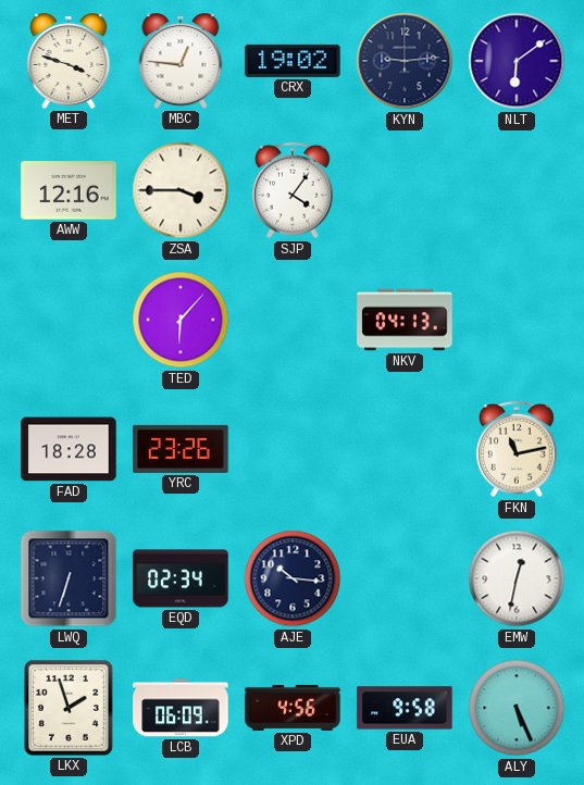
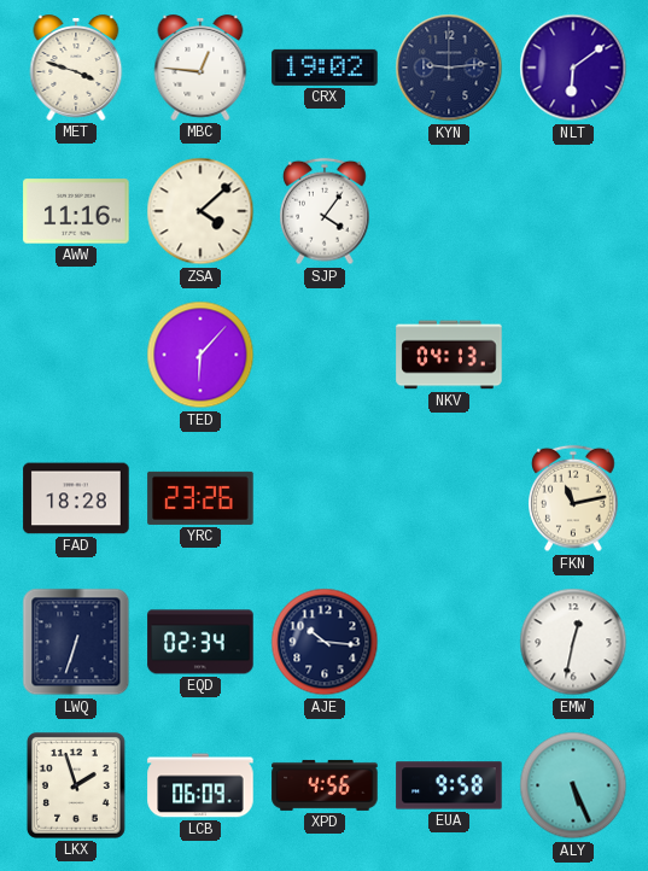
AWW: 12:16 -> 11:16 (76, 211)
ZSA: 3:45 -> 4:08 (200, 211)
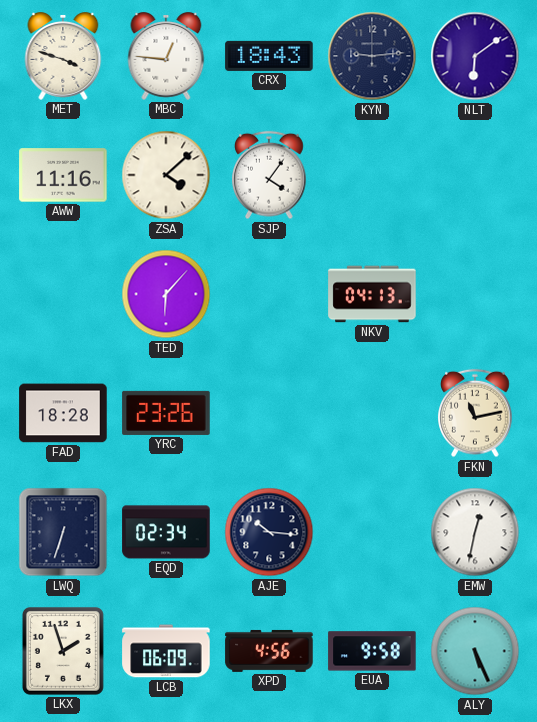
CRX: 19:02 -> 18:43 (269, 56)
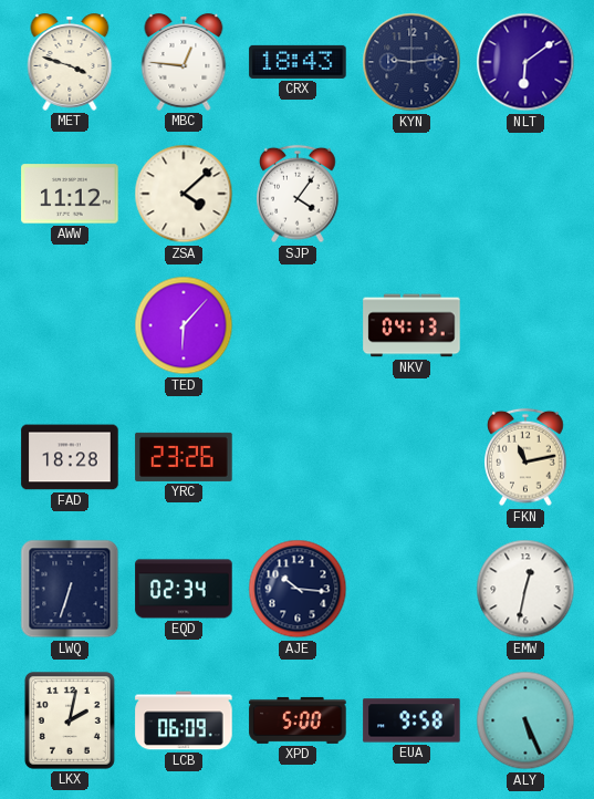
AWW: 11:16 -> 11:12 (70, 194)
LKX: 1:57 -> 2:02 (70, 720)
XPD: 4:56 -> 5:00 (298, 720)
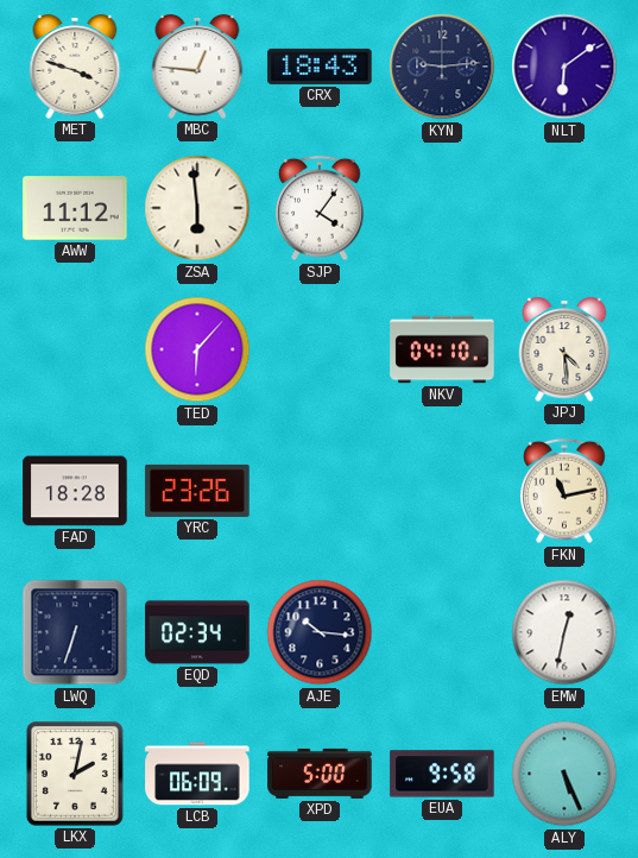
ZSA: 4:08 -> 5:59 (197, 208)
NKV: 04:13 -> 04:10 (442, 349)
JPJ: none -> 4:29 (564, 351)
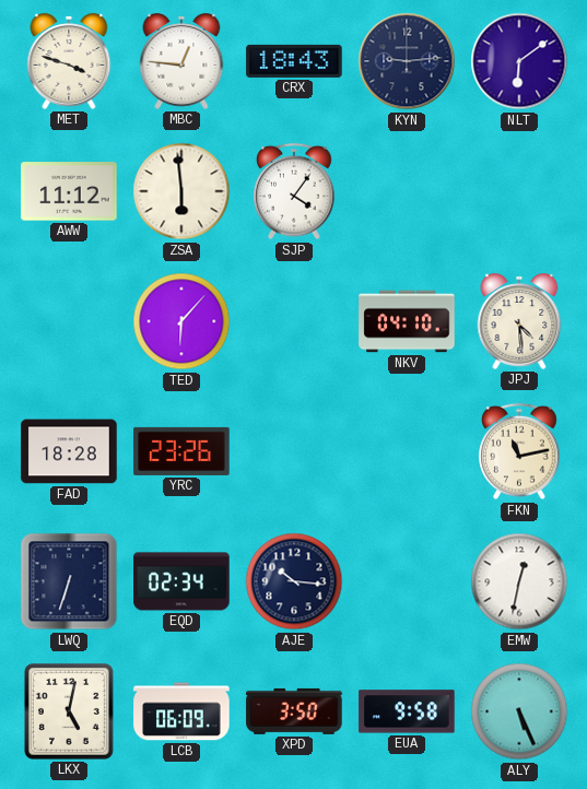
LKX: 2:02 -> 5:02 (69, 711)
XPD: 5:00 -> 3:50 (294, 711)
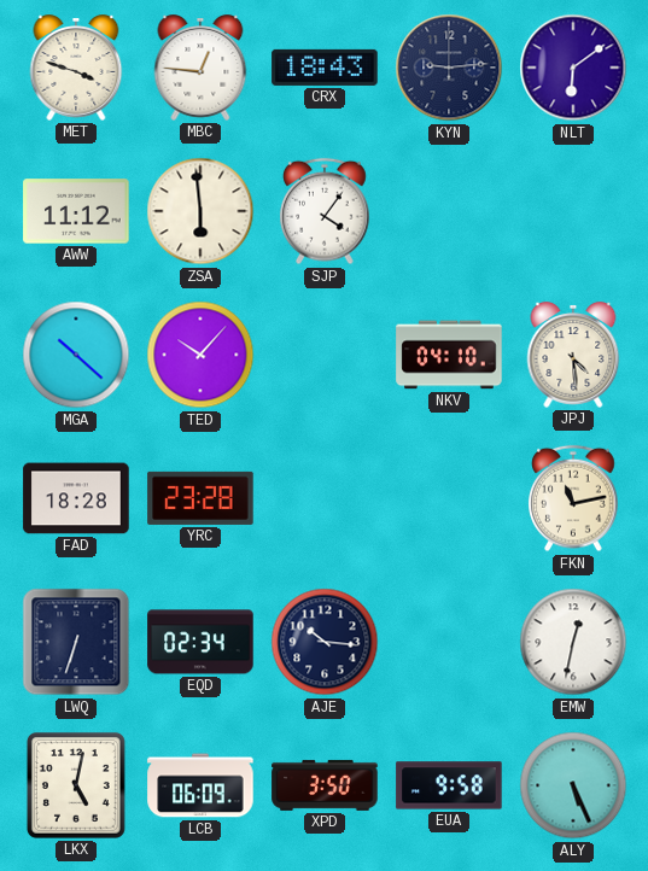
MGA: none -> 10:22 (76, 355)
TED: 6:07 -> 10:07 (200, 355)
YRC: 23:26 -> 23:28 (200, 498)
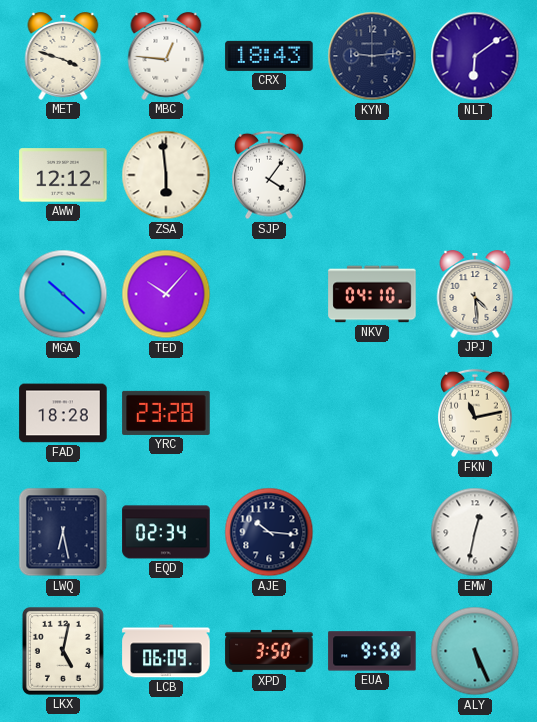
AWW: 11:12 -> 12:12 (63, 175)
LWQ: 6:33 -> 6:28 (63, 532)
